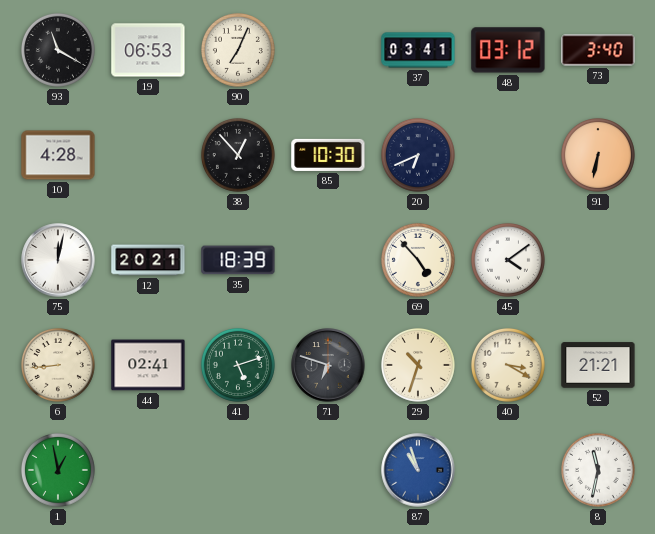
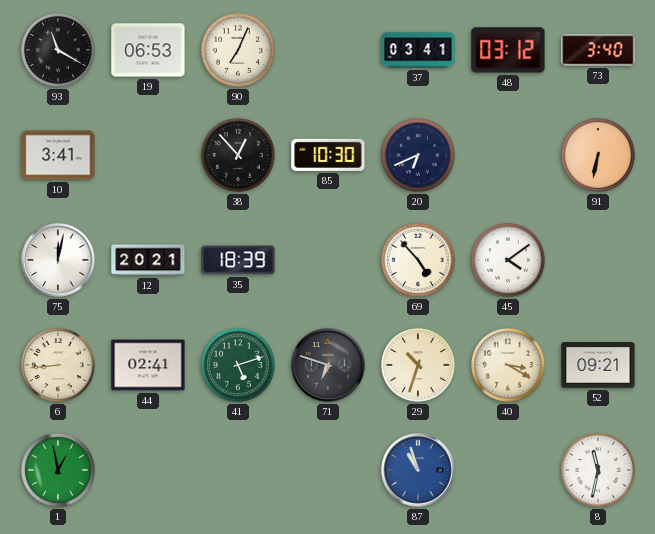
10: 4:28 -> 3:41 (58, 155)
52: 21:21 -> 09:21 (598, 365)
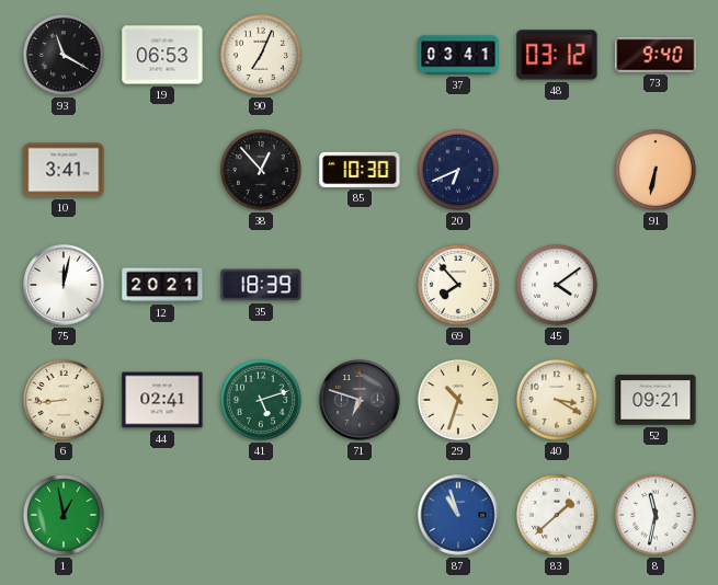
73: 3:40 -> 9:40 (656, 55)
69: 4:53 -> 7:53 (458, 285)
83: none -> 1:38 (557, 515)
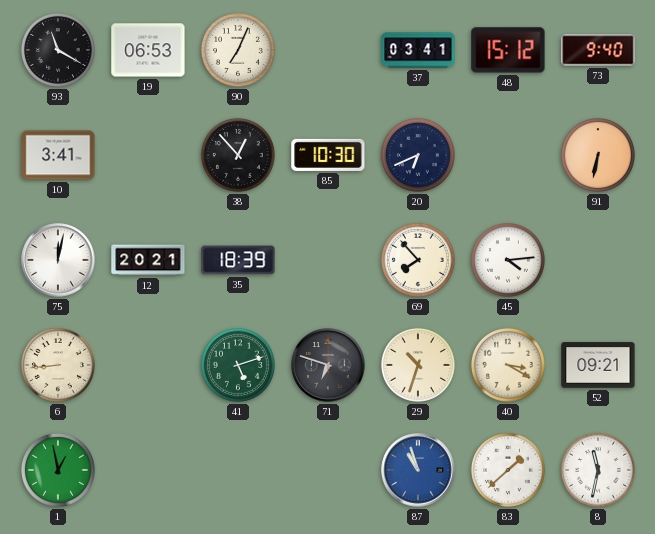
48: 03:12 -> 15:12 (508, 50)
45: 4:09 -> 4:14 (508, 260)
44: 02:41 -> none (162, 400)
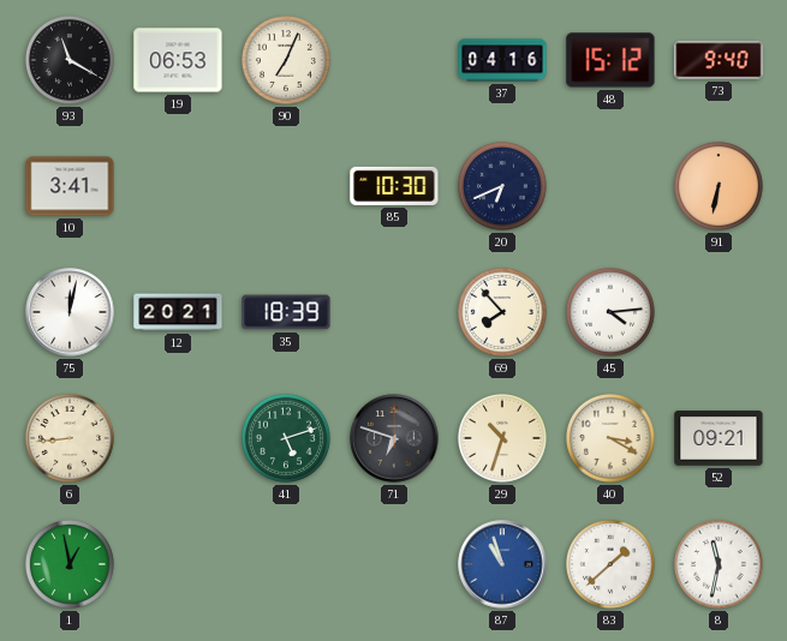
37: 03:41 -> 04:16 (502, 60)
38: 12:53 -> none (238, 155)
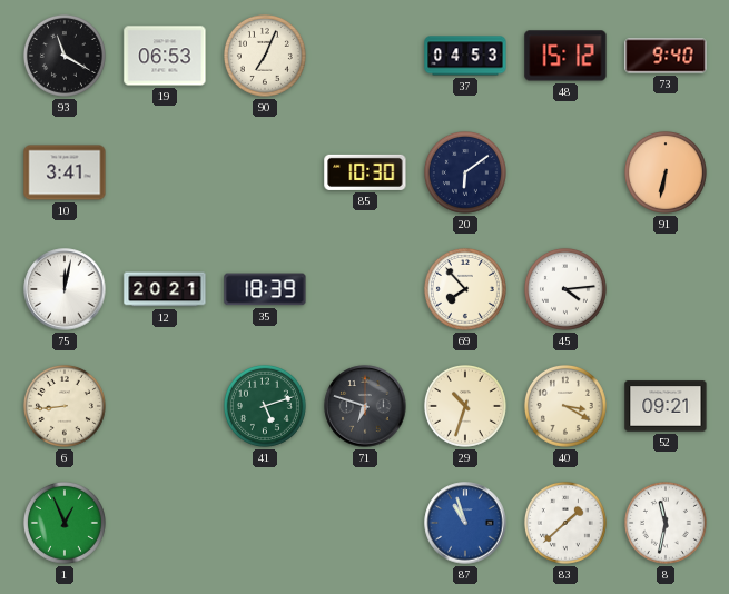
37: 04:16 -> 04:53 (465, 56)
20: 6:41 -> 6:09 (465, 172)
1: 12:58 -> 12:56 (65, 523)
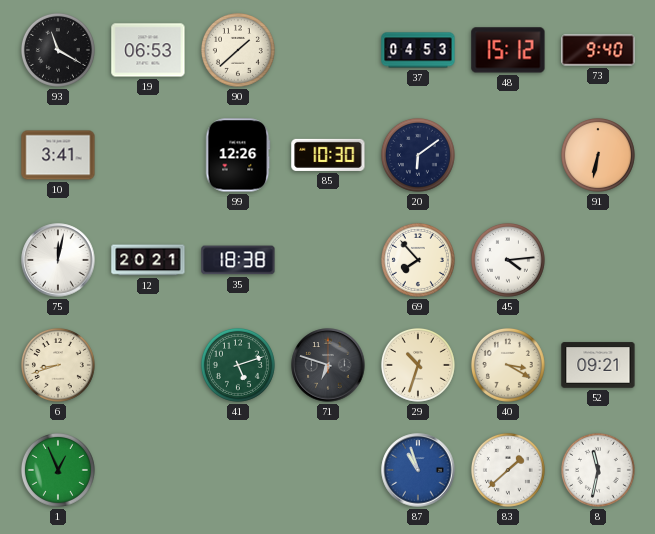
90: 7:04 -> 1:38 (238, 50)
99: none -> 12:26 (238, 155)
35: 18:39 -> 18:38 (238, 260)
6: 8:44 -> 8:42 (58, 365)
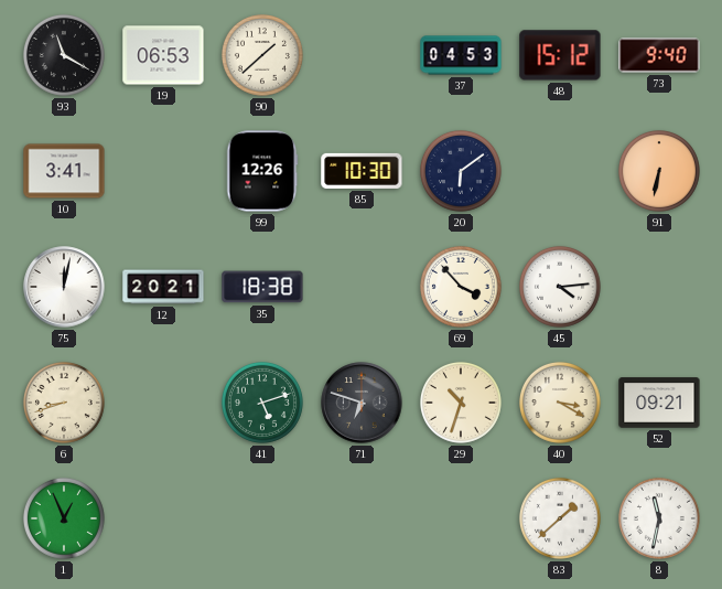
69: 7:53 -> 3:53 (461, 287)
87: 10:57 -> none (418, 470)
